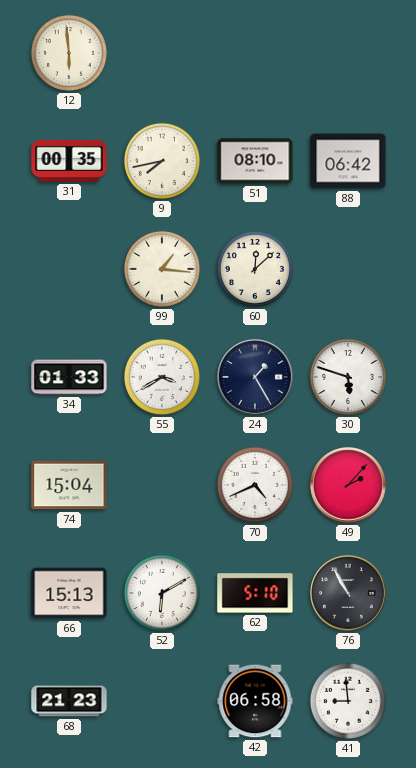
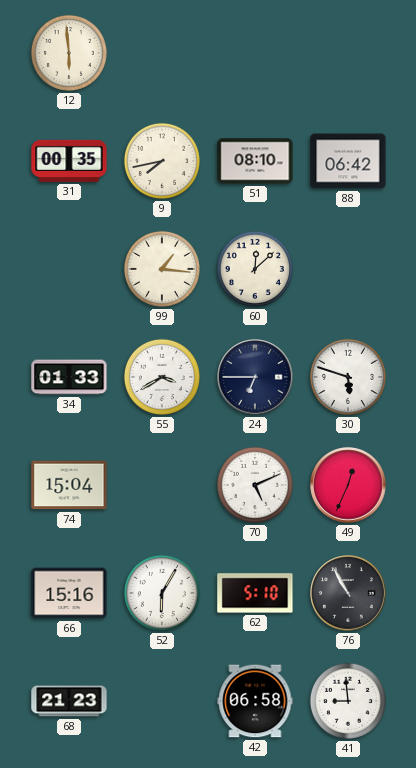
24: 1:25 -> 6:45 (255, 377)
70: 4:41 -> 5:11 (255, 485)
49: 2:07 -> 12:34 (348, 485)
66: 15:13 -> 15:16 (69, 593)
52: 6:10 -> 6:05 (162, 593)
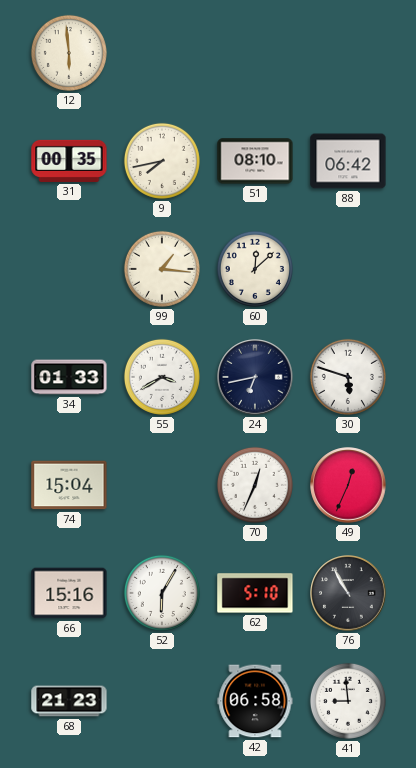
24: 6:45 -> 6:43 (255, 377)
70: 5:11 -> 12:34 (255, 485)
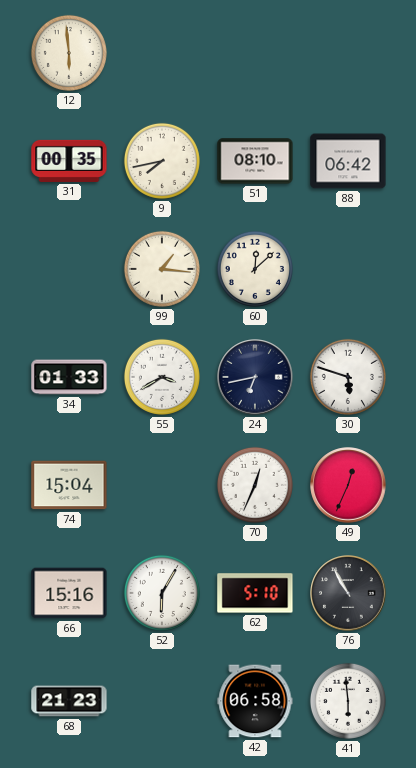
41: 8:59 -> 5:59 (348, 701)
